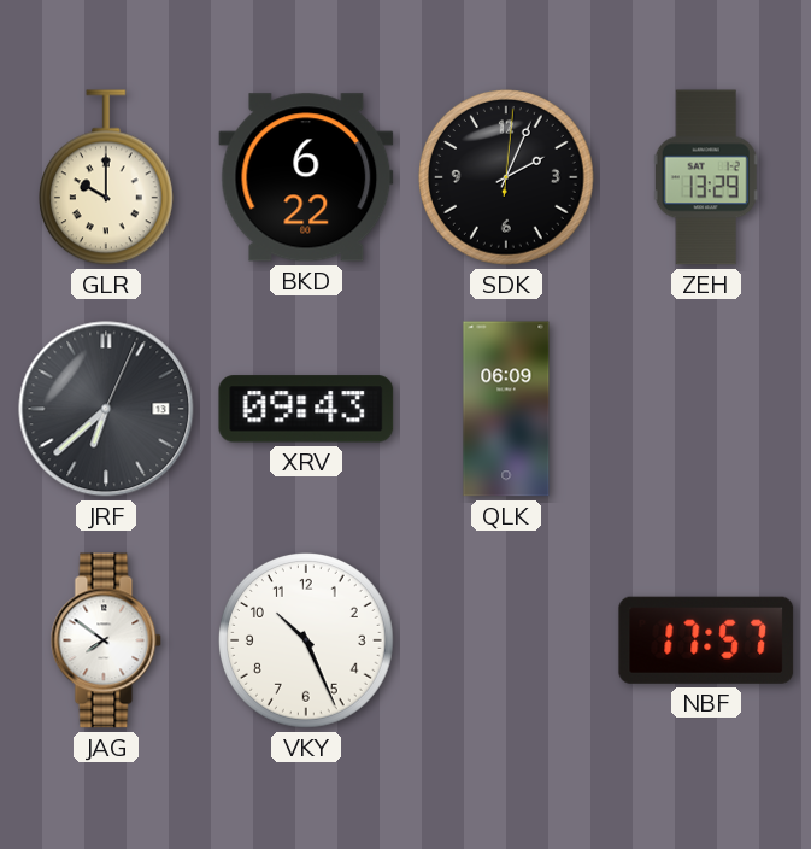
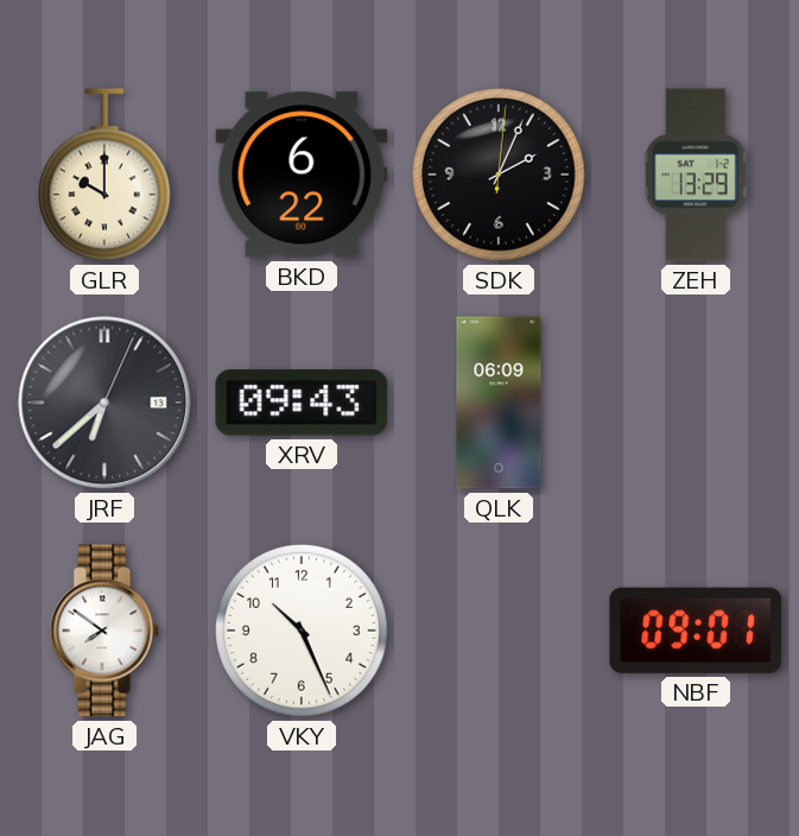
NBF: 17:57 -> 09:01 (696, 631)
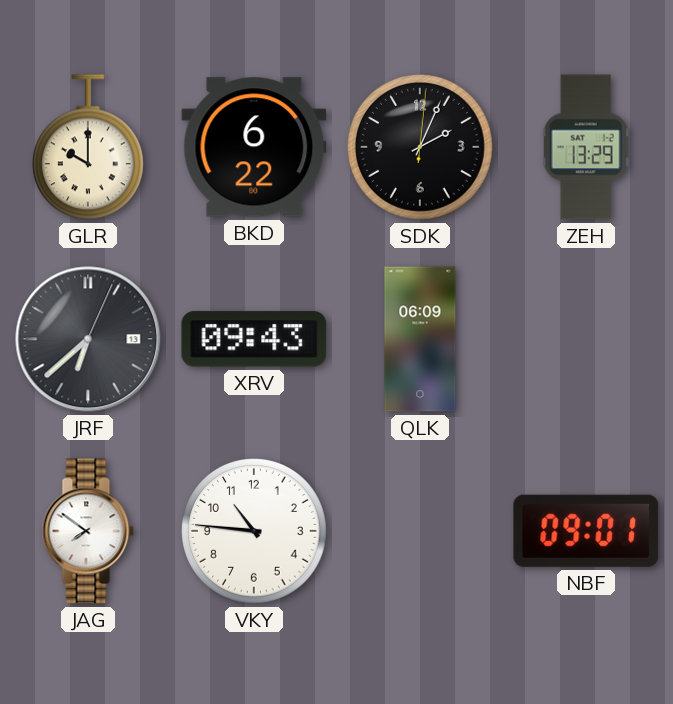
VKY: 10:26 -> 10:46 (255, 532)
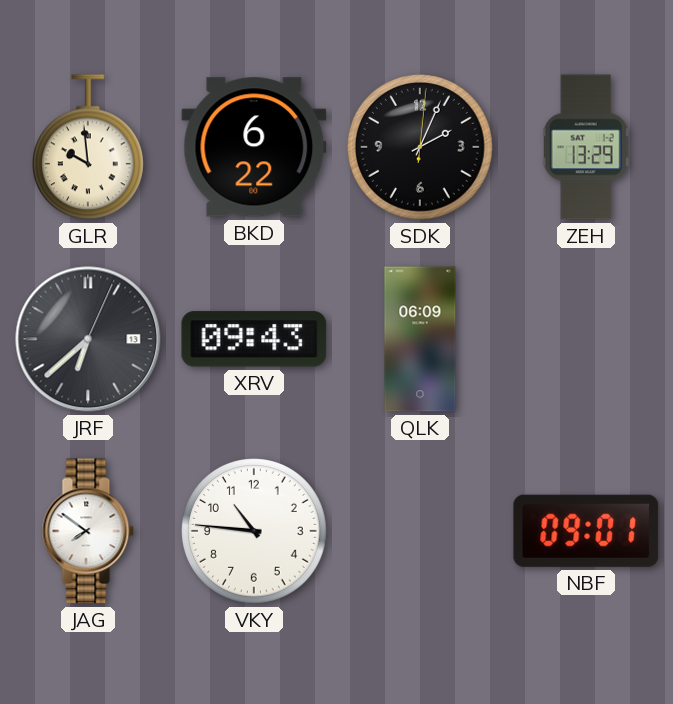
GLR: 10:00 -> 9:59 (88, 147)
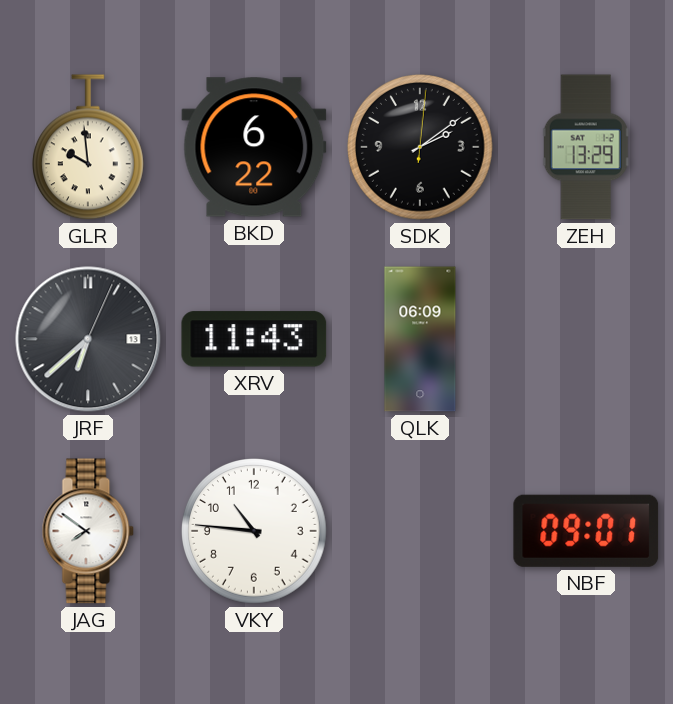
SDK: 2:04 -> 2:09 (421, 148)
XRV: 09:43 -> 11:43 (254, 339)
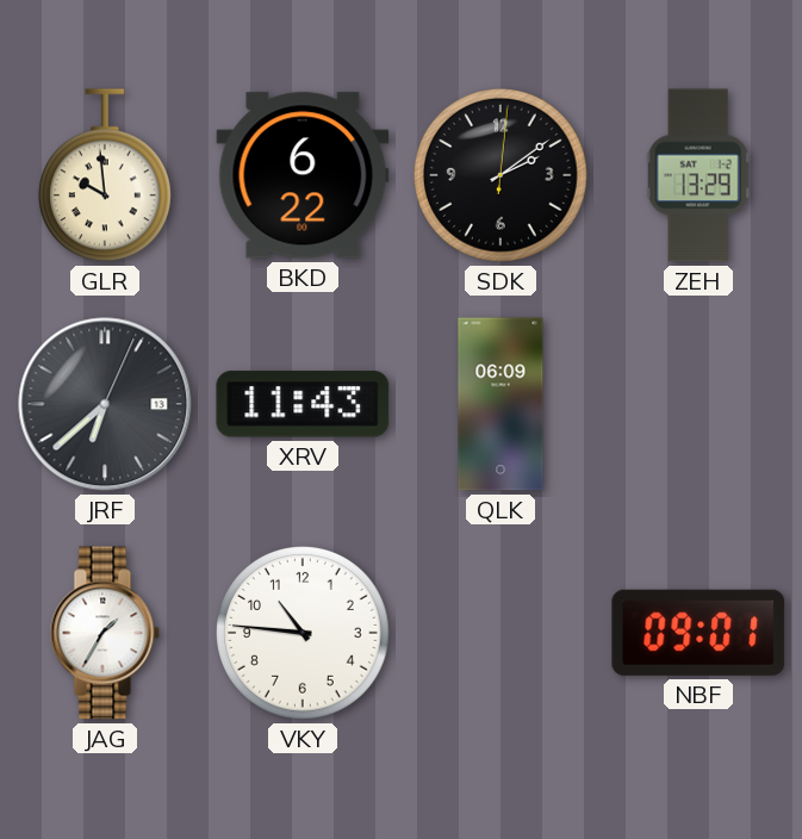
JAG: 7:51 -> 1:35 (105, 633)
